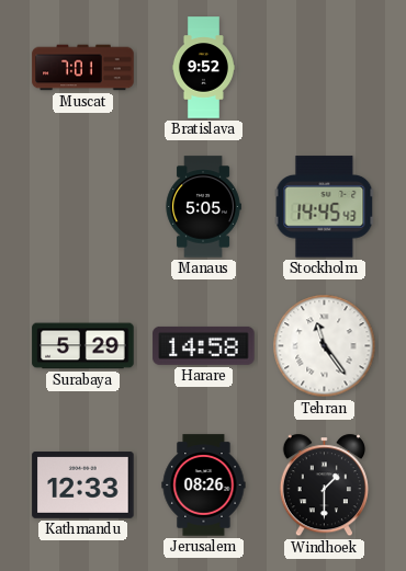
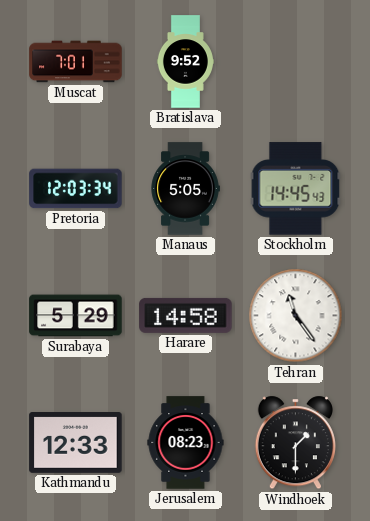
Pretoria: none -> 12:03 (76, 189)
Jerusalem: 08:26 -> 08:23 (186, 443)
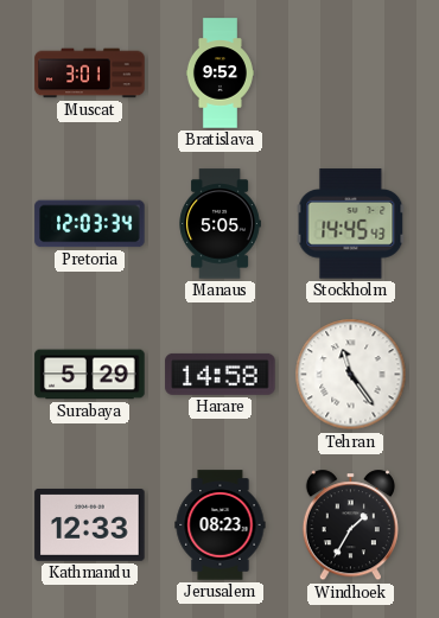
Muscat: 7:01 -> 3:01 (90, 74)
Windhoek: 1:30 -> 1:35 (350, 525)
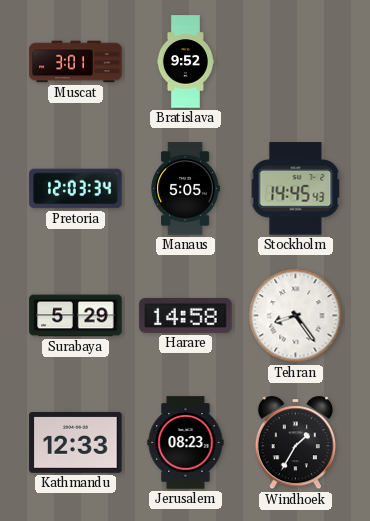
Tehran: 11:24 -> 8:24 (296, 316)
